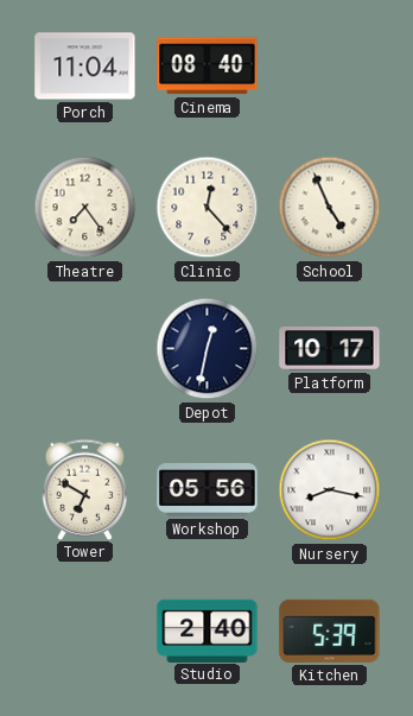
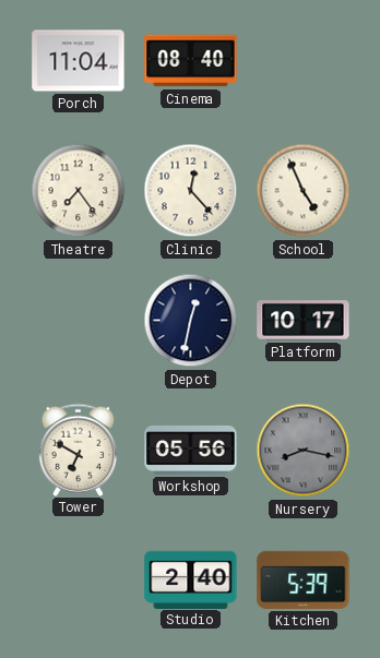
Nursery dial: white -> grey (304, 451)
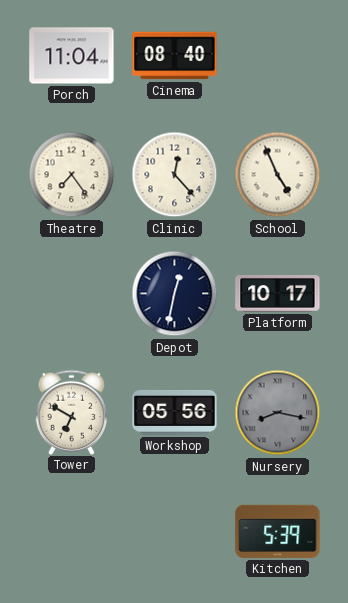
Studio: 2:40 -> none (191, 579)
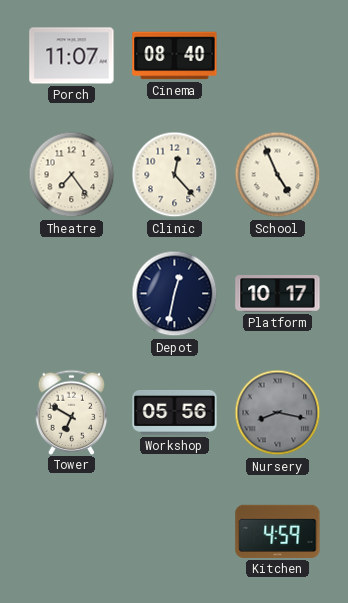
Porch: 11:04 -> 11:07 (72, 56)
Kitchen: 5:39 -> 4:59 (278, 531)
